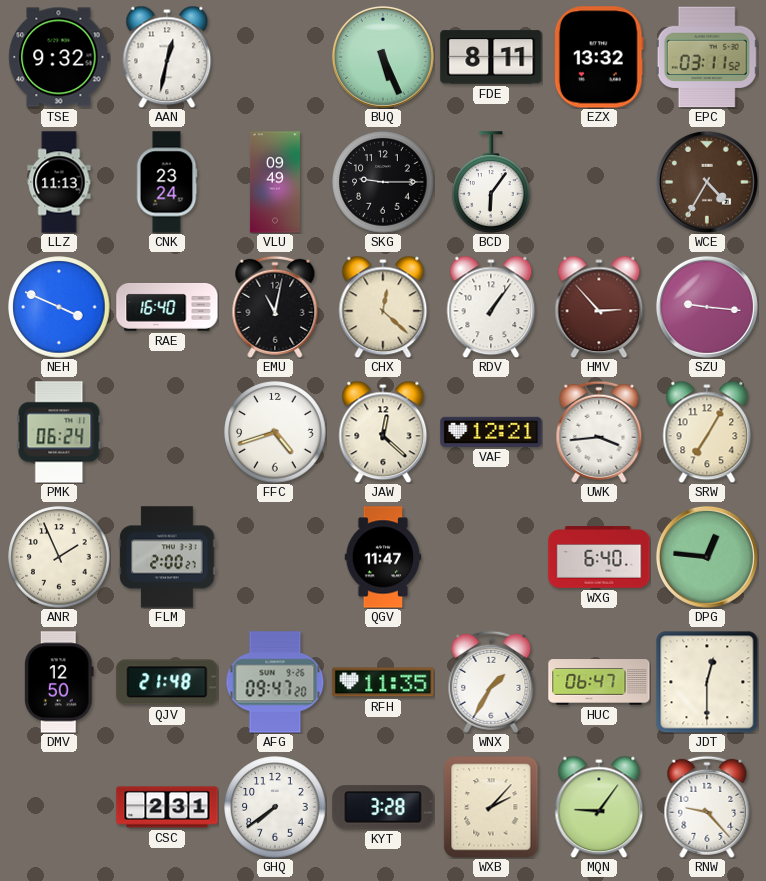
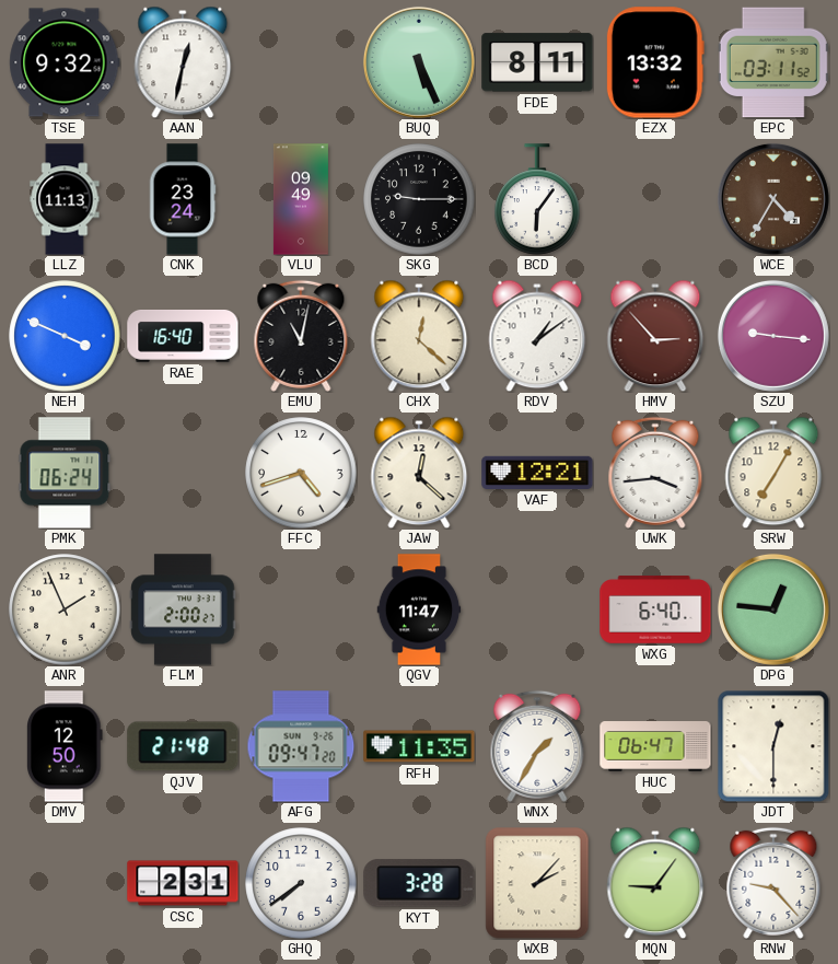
RDV: 1:06 -> 1:09 (537, 336)
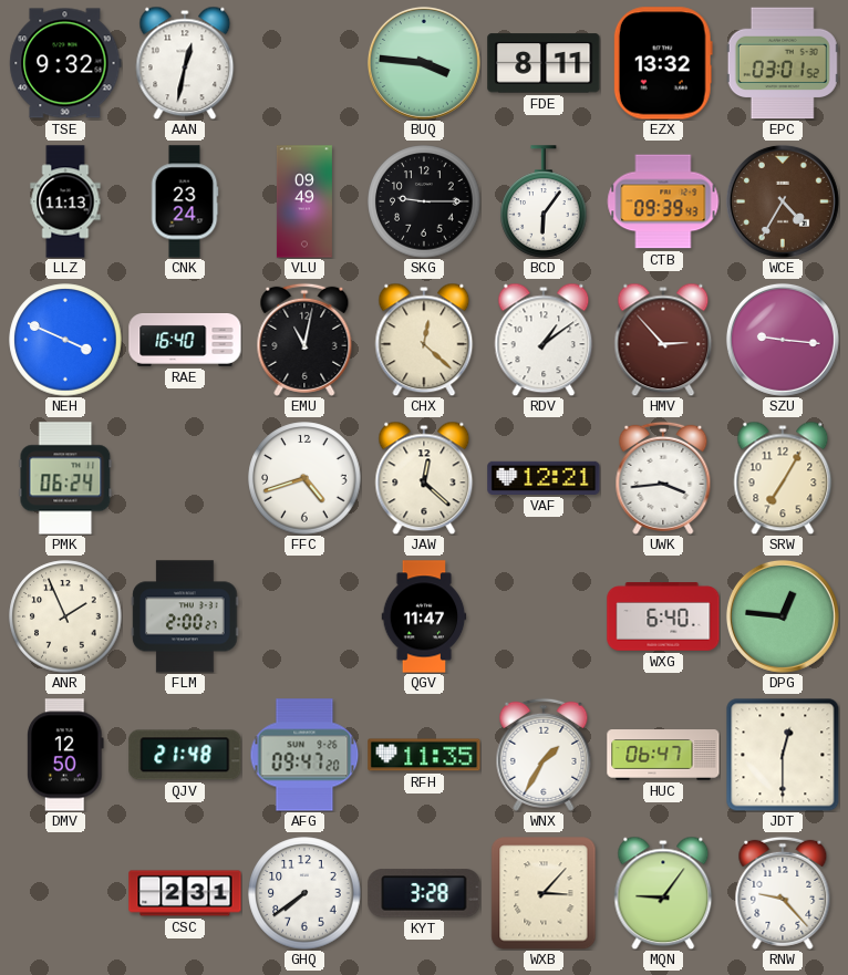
BUQ: 5:26 -> 3:46 (424, 63)
EPC: 03:11 -> 03:01 (783, 63)
CTB: none -> 09:39 (663, 201)
WXB: 2:07 -> 3:07 (544, 893)
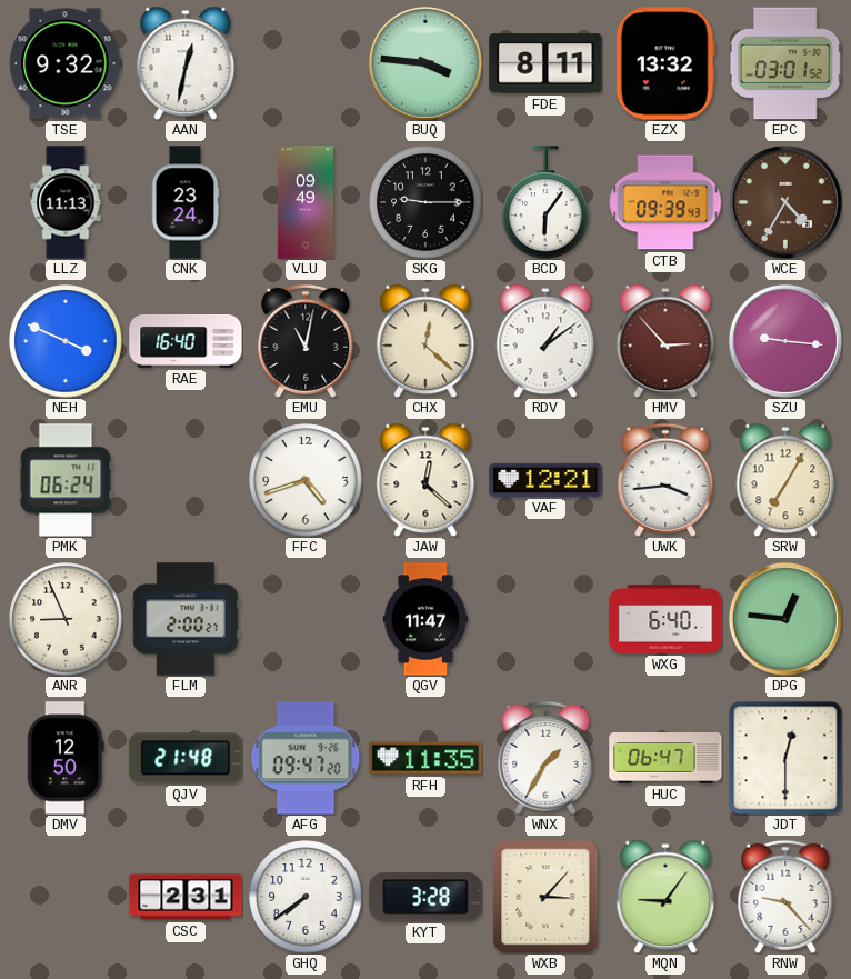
ANR: 1:56 -> 8:56 (66, 619)
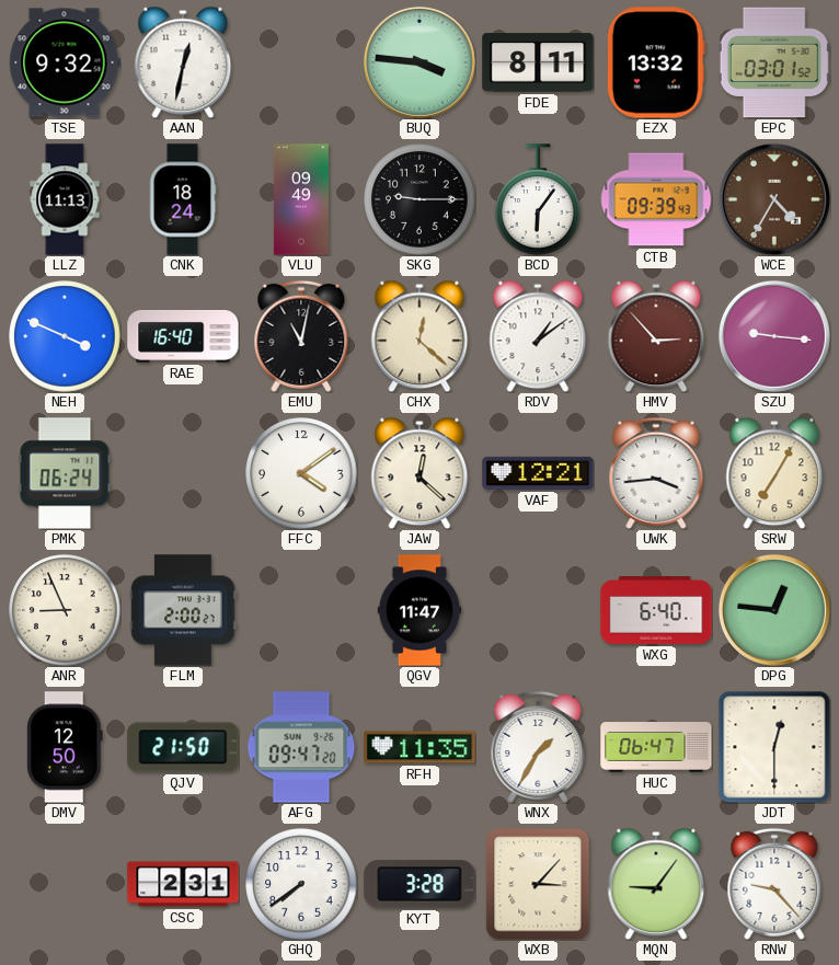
CNK: 23:24 -> 18:24 (183, 199)
FFC: 4:42 -> 4:09 (301, 473)
QJV: 21:48 -> 21:50 (183, 747)
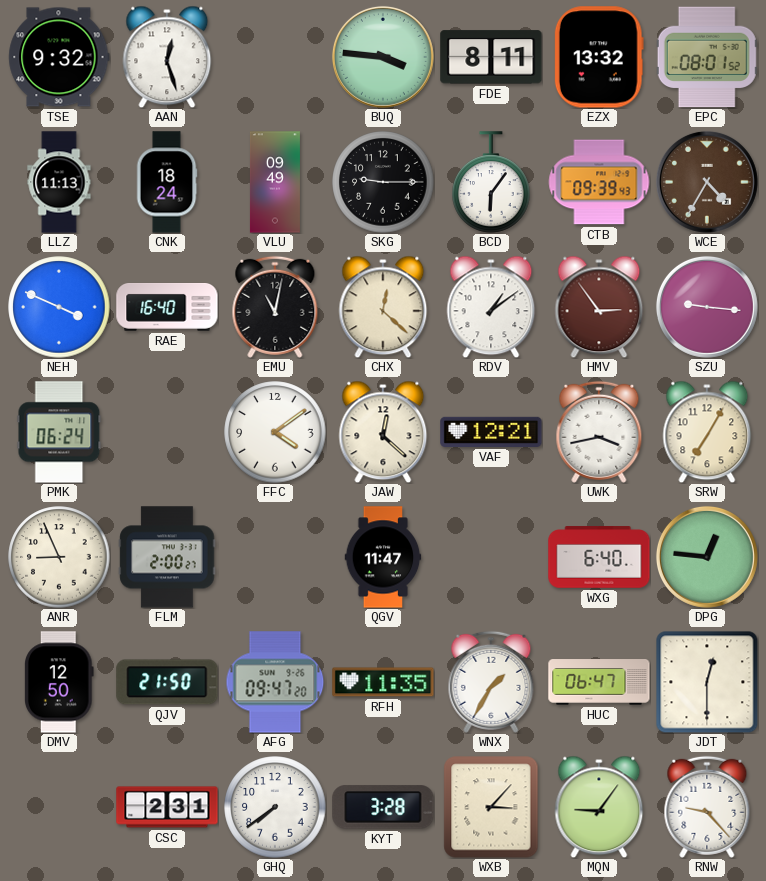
AAN: 12:32 -> 12:27 (167, 57)
EPC: 03:01 -> 08:01 (707, 57)
HMV: 2:53 -> 2:54 (599, 307)
UWK: 3:44 -> 3:43 (599, 432)
